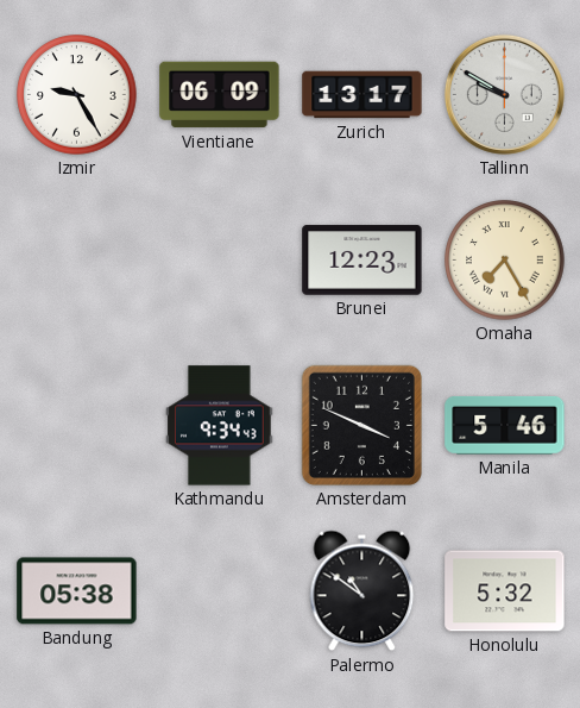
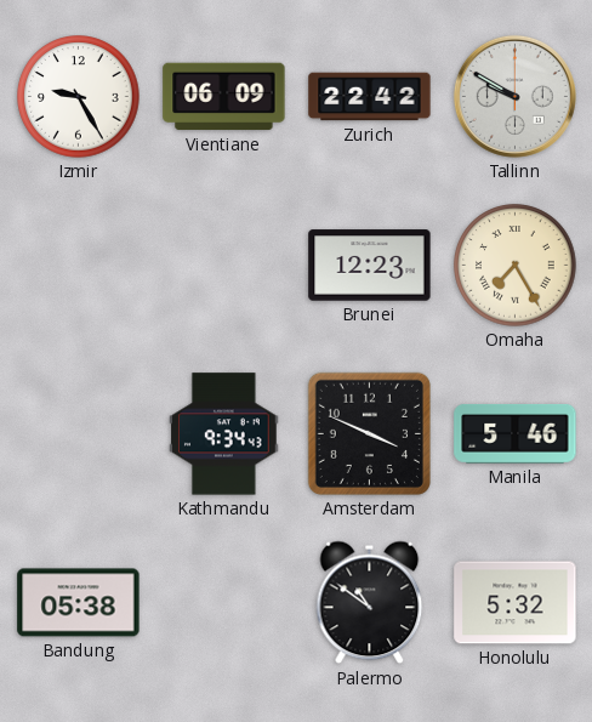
Zurich: 13:17 -> 22:42 (370, 97)
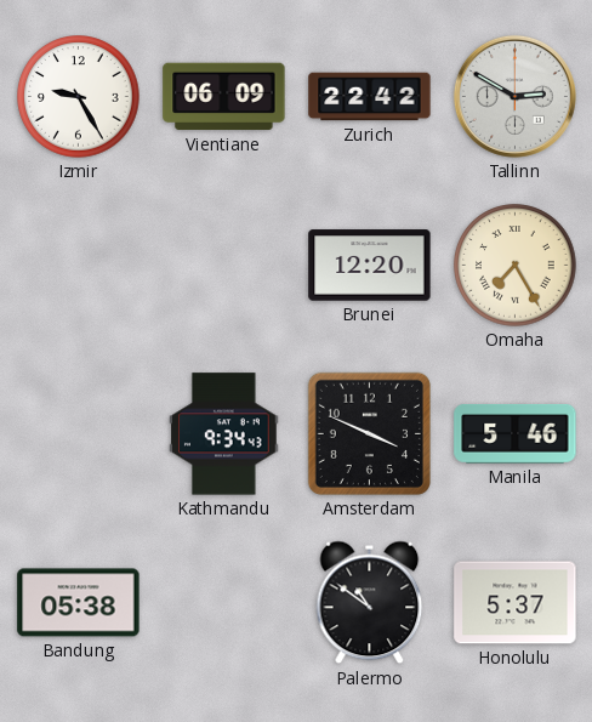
Tallinn: 9:50 -> 2:50 (514, 96)
Brunei: 12:23 -> 12:20 (370, 266)
Honolulu: 5:32 -> 5:37 (516, 603)
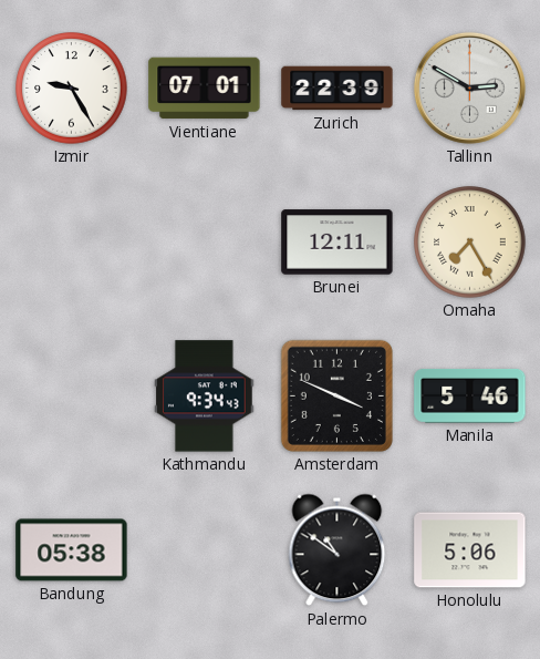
Vientiane: 06:09 -> 07:01 (205, 89)
Zurich: 22:42 -> 22:39 (337, 89)
Brunei: 12:20 -> 12:11 (337, 243)
Honolulu: 5:37 -> 5:06 (470, 550)
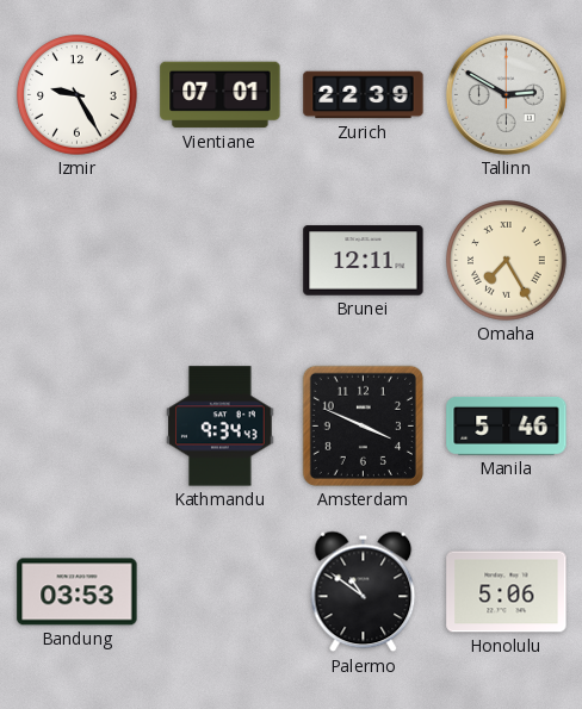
Bandung: 05:38 -> 03:53 (78, 592)
